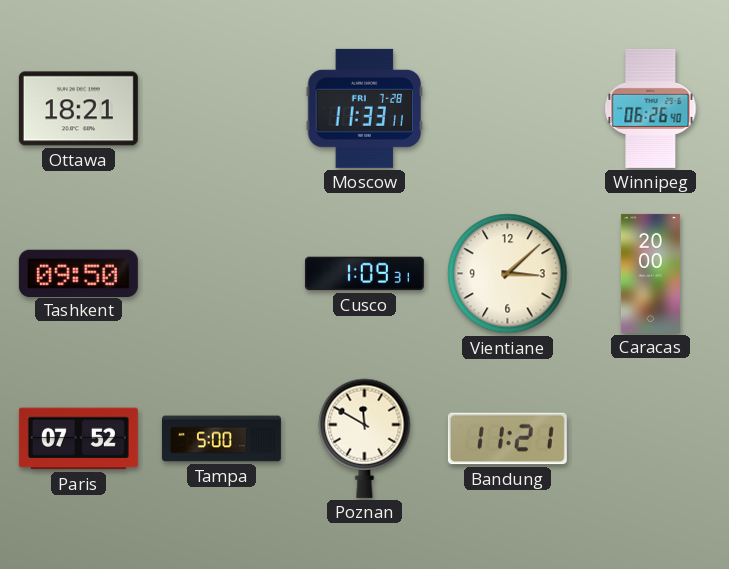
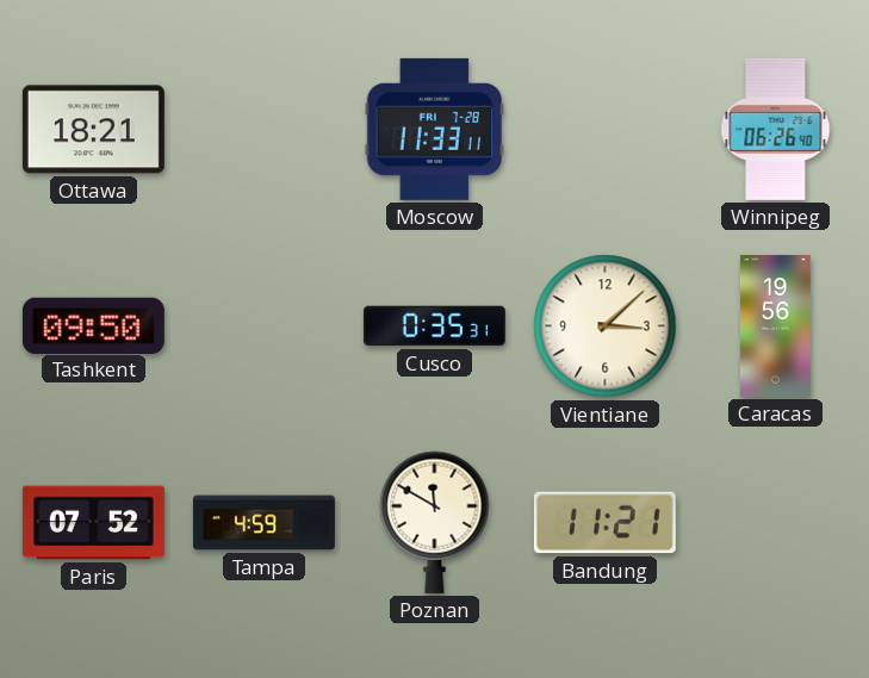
Cusco: 1:09 -> 0:35 (434, 326)
Caracas: 20:00 -> 19:56 (775, 325)
Tampa: 5:00 -> 4:59 (263, 523)
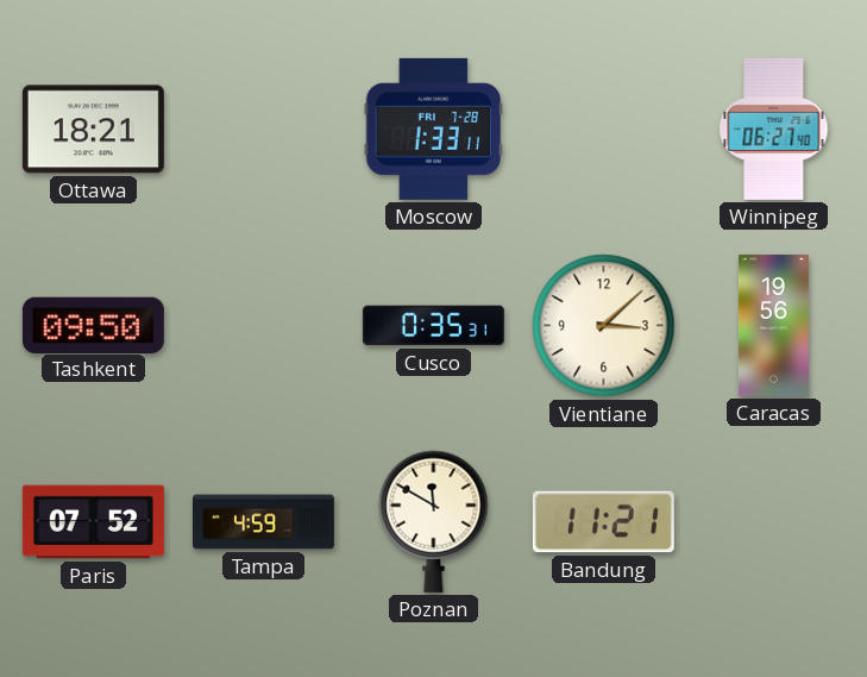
Moscow: 11:33 -> 1:33 (434, 128)
Winnipeg: 06:26 -> 06:27 (774, 128)
